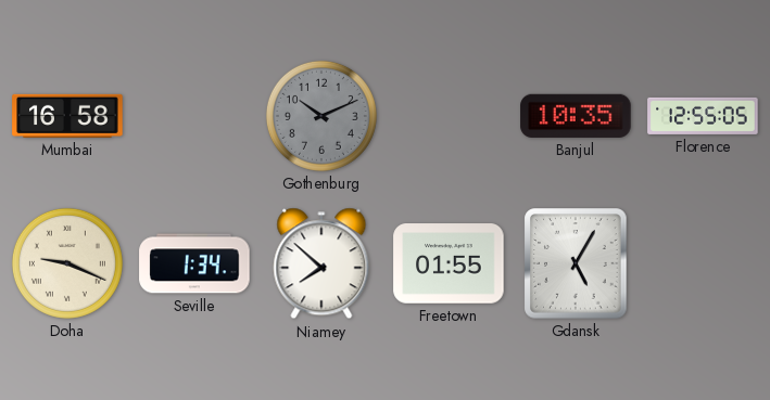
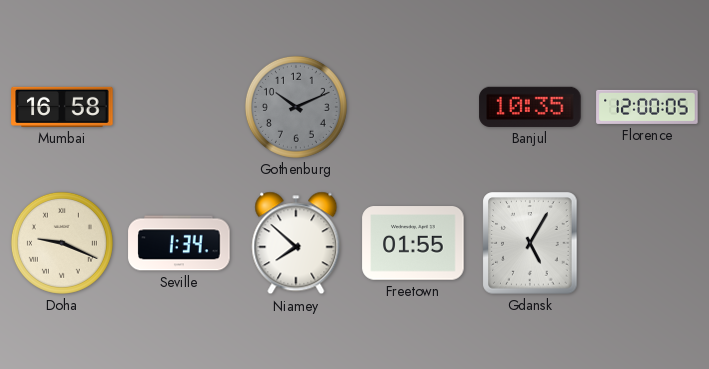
Florence: 12:55 -> 12:00 (647, 107)
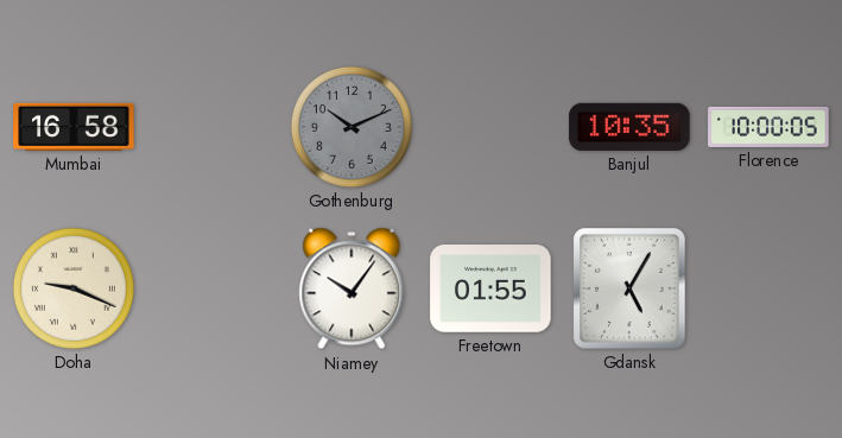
Florence: 12:00 -> 10:00 (768, 127)
Seville: 1:34 -> none (179, 243)
Niamey: 7:52 -> 10:06 (352, 288)
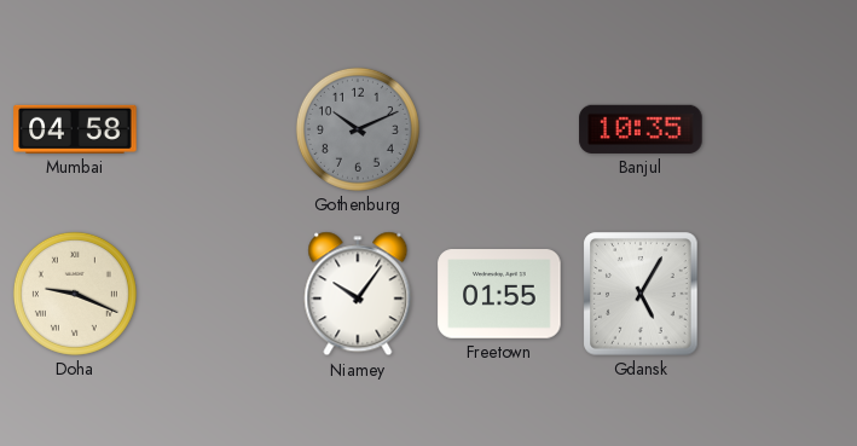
Mumbai: 16:58 -> 04:58 (75, 129)
Florence: 10:00 -> none (768, 127)
